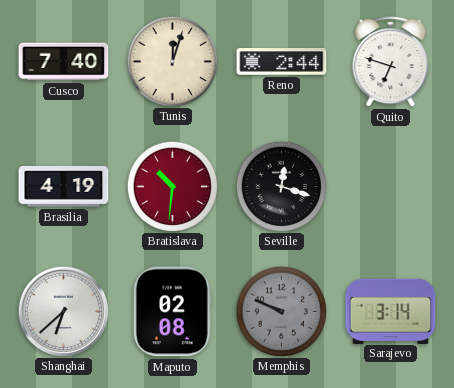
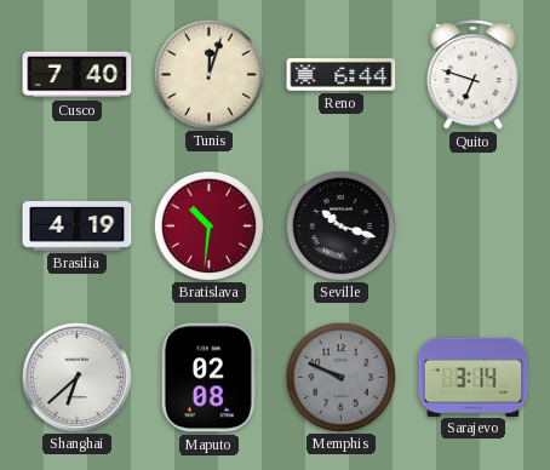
Reno: 2:44 -> 6:44 (342, 75)
Seville: 12:18 -> 10:18 (340, 225)
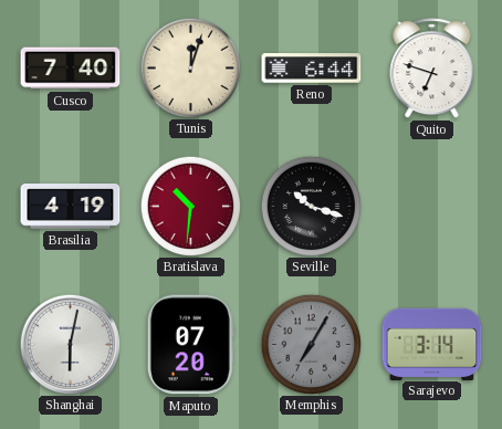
Shanghai: 6:38 -> 6:02 (70, 344)
Maputo: 02:08 -> 07:20 (190, 345)
Memphis: 9:49 -> 7:05 (311, 344)
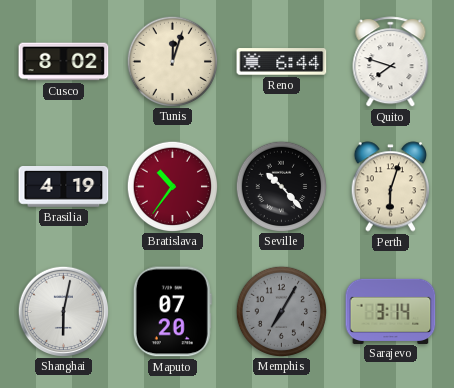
Cusco: 7:40 -> 8:02 (64, 62)
Quito: 6:48 -> 7:48 (391, 62)
Bratislava: 10:31 -> 10:36 (172, 186)
Seville: 10:18 -> 10:23 (281, 186)
Perth: none -> 6:03 (390, 187)
